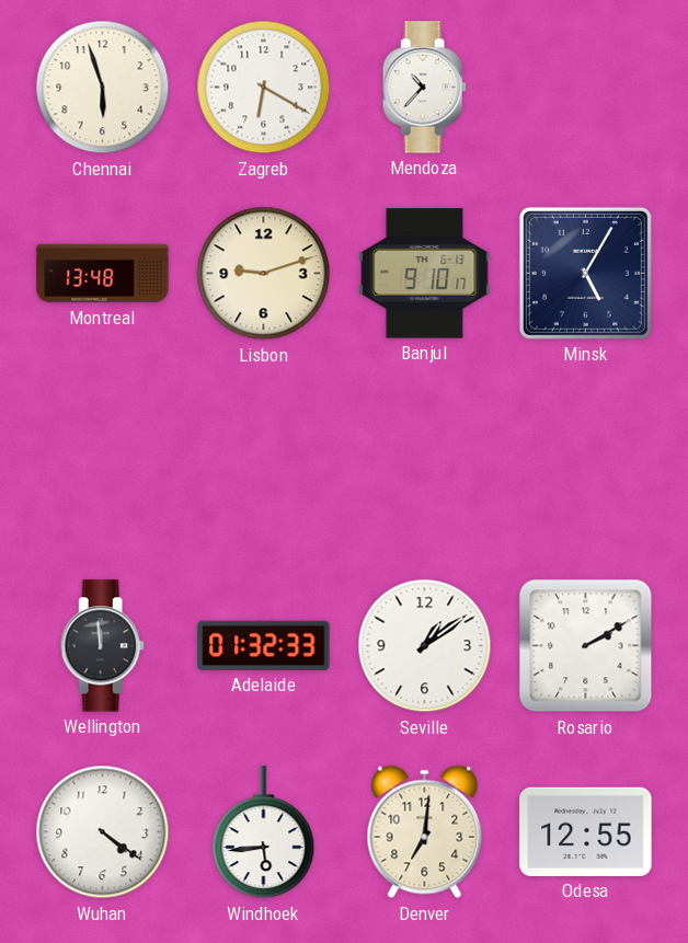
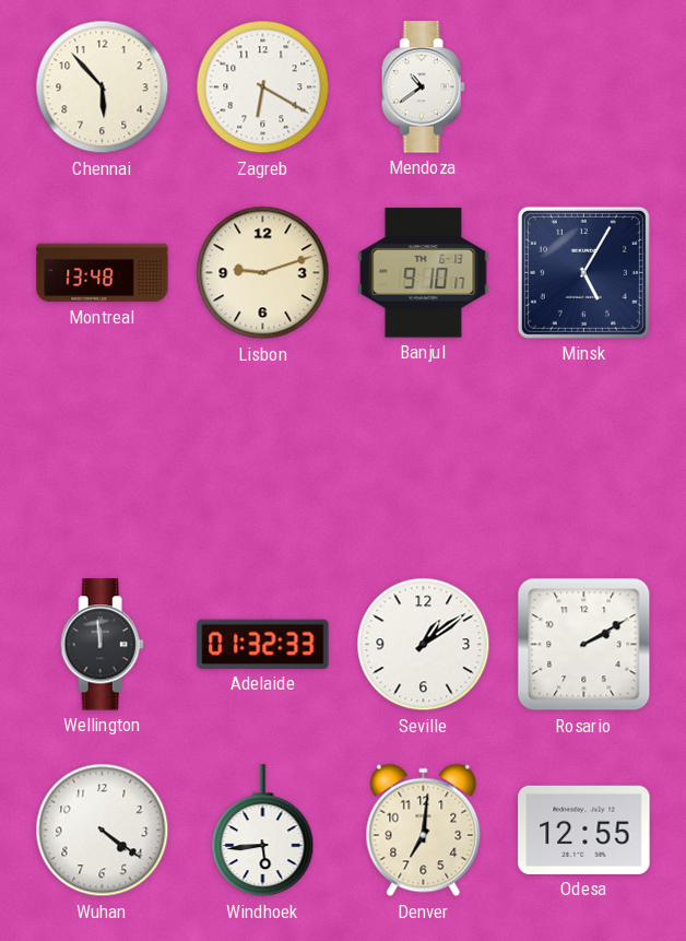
Chennai: 5:57 -> 5:53 (103, 87)
Mendoza: 10:37 -> 10:39 (423, 87)
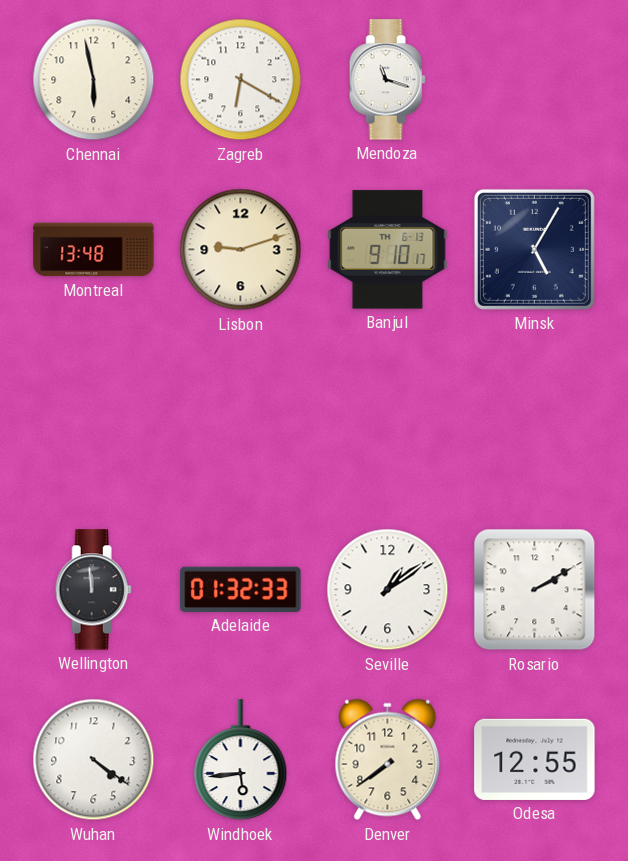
Chennai: 5:53 -> 5:58 (94, 80)
Mendoza: 10:39 -> 11:18 (387, 80)
Denver: 7:01 -> 7:39 (388, 760)
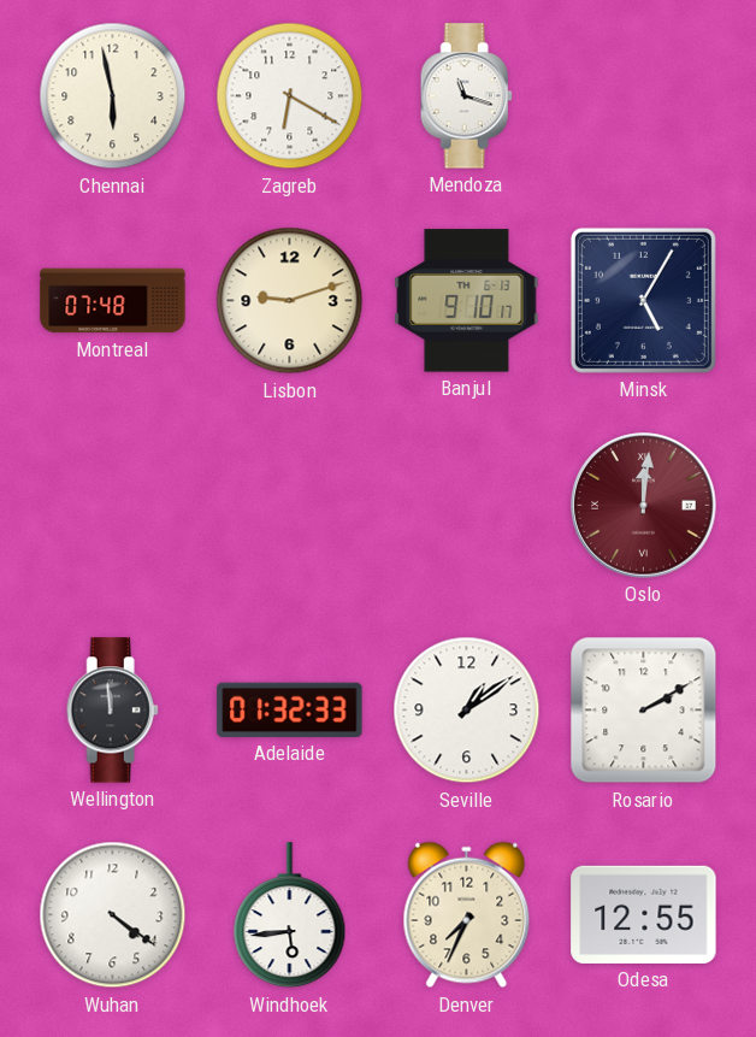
Montreal: 13:48 -> 07:48 (113, 301)
Oslo: none -> 12:01 (644, 506)
Denver: 7:39 -> 7:34 (467, 915)
